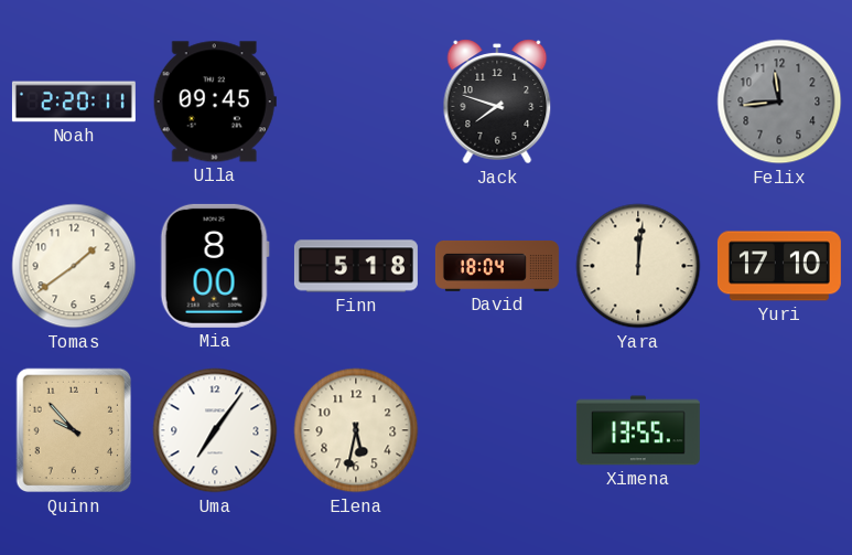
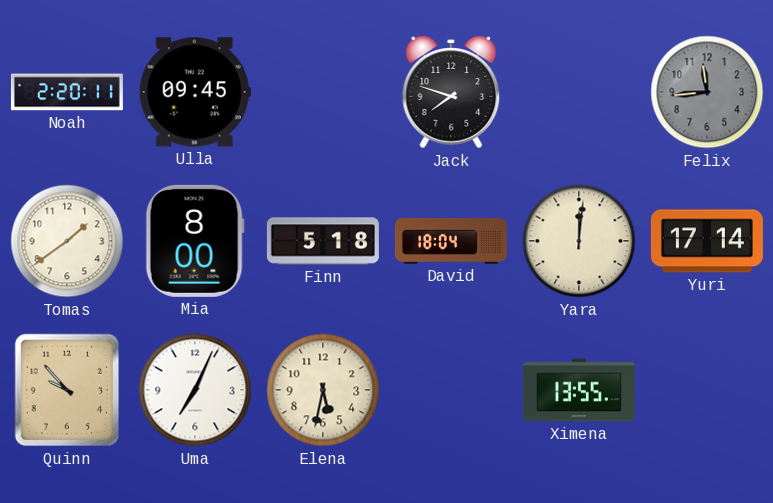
Yuri: 17:10 -> 17:14 (707, 241)
Uma: 7:06 -> 7:04 (195, 390)
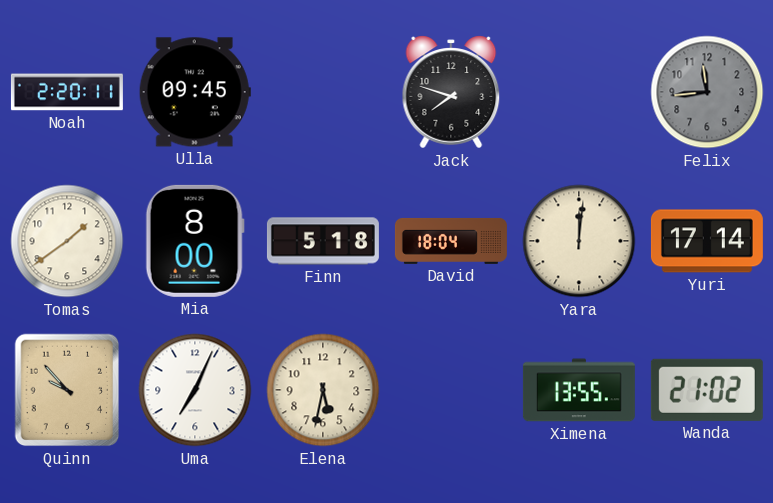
Wanda: none -> 21:02 (707, 390)
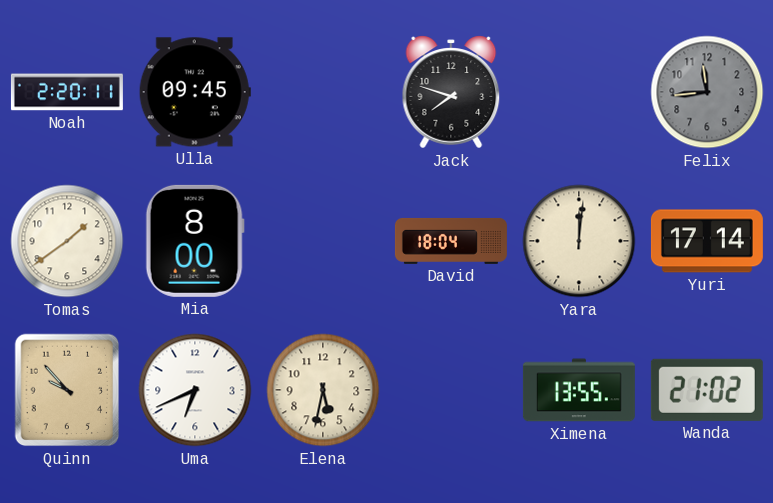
Finn: 5:18 -> none (323, 241)
Uma: 7:04 -> 6:41 (195, 390)
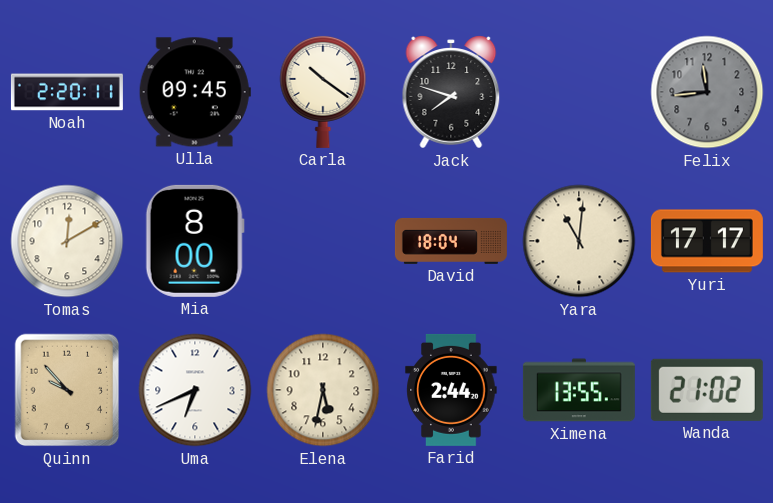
Carla: none -> 10:21 (323, 91)
Tomas: 1:39 -> 12:10 (67, 241)
Yara: 12:01 -> 11:01 (579, 241)
Yuri: 17:14 -> 17:17 (707, 241)
Farid: none -> 2:44 (451, 390)
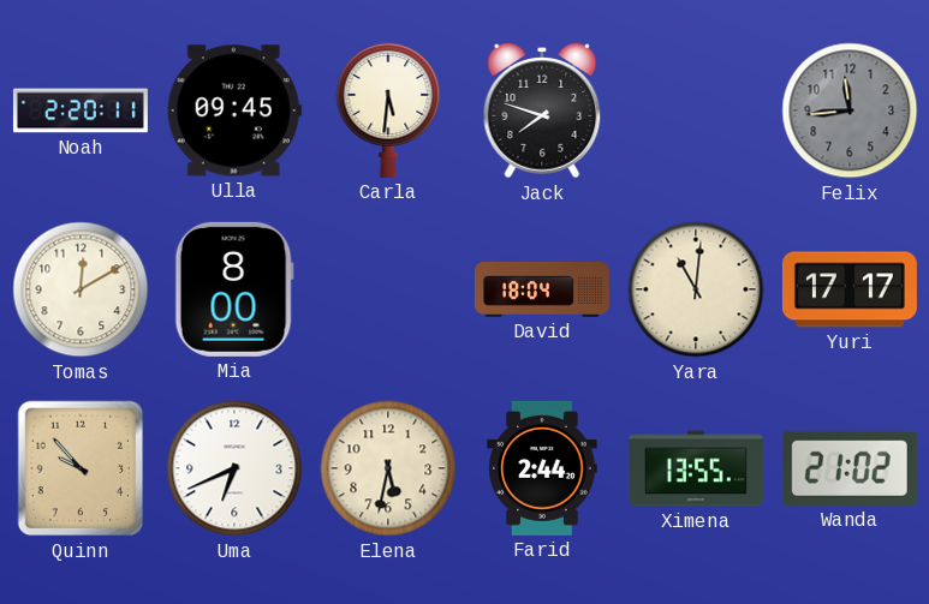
Carla: 10:21 -> 5:31 (388, 109)
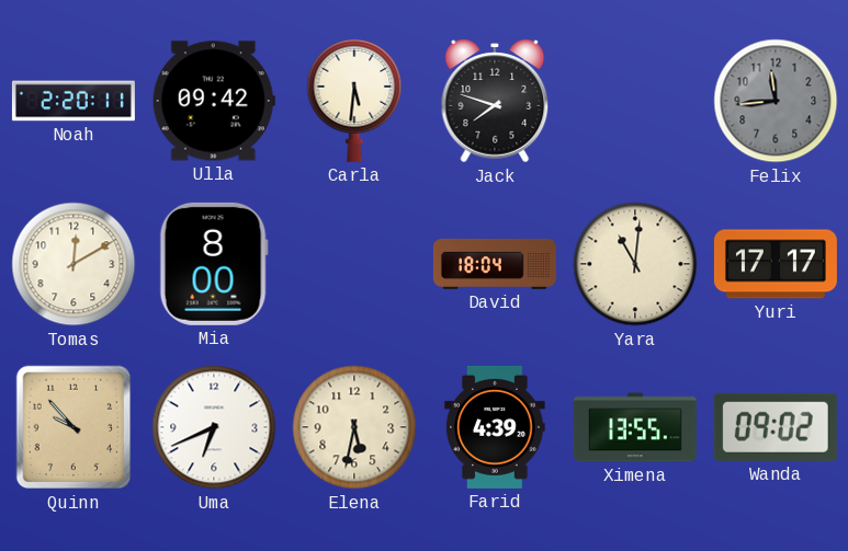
Ulla: 09:45 -> 09:42 (214, 101)
Farid: 2:44 -> 4:39 (495, 427)
Wanda: 21:02 -> 09:02 (776, 427)
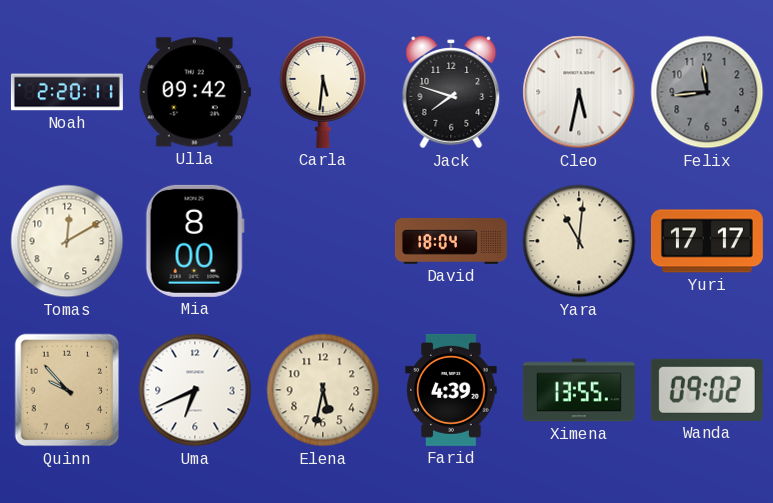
Cleo: none -> 5:32 (579, 92)
